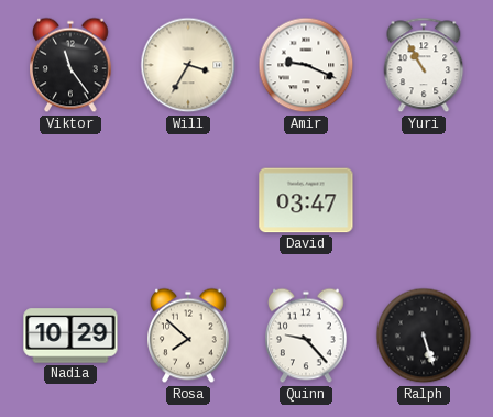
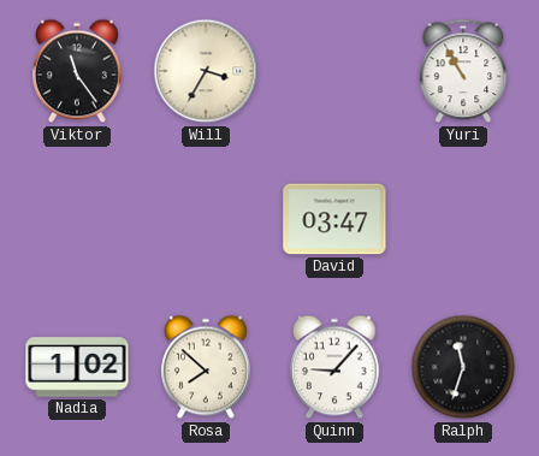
Amir: 9:19 -> none (306, 65)
Nadia: 10:29 -> 1:02 (77, 367)
Quinn: 9:23 -> 9:07 (336, 367)
Ralph: 5:27 -> 11:33 (463, 367)
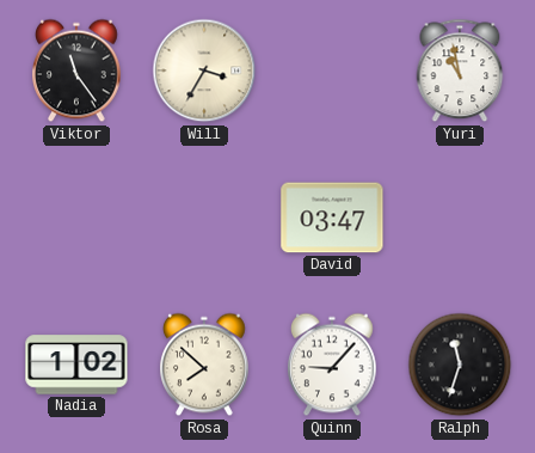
Yuri: 10:55 -> 10:58 (460, 71)
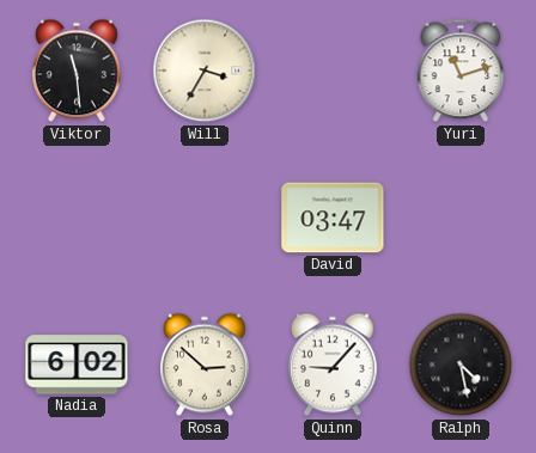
Viktor: 11:24 -> 11:29 (78, 71)
Yuri: 10:58 -> 11:12 (461, 71)
Nadia: 1:02 -> 6:02 (77, 365)
Rosa: 7:52 -> 2:52 (206, 365)
Ralph: 11:33 -> 4:28 (461, 365)
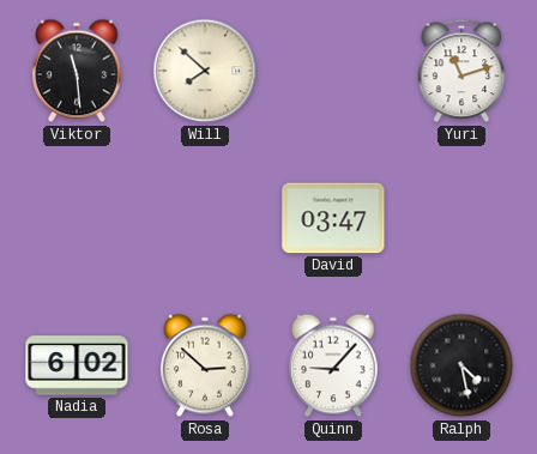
Will: 3:35 -> 7:52 (205, 71)
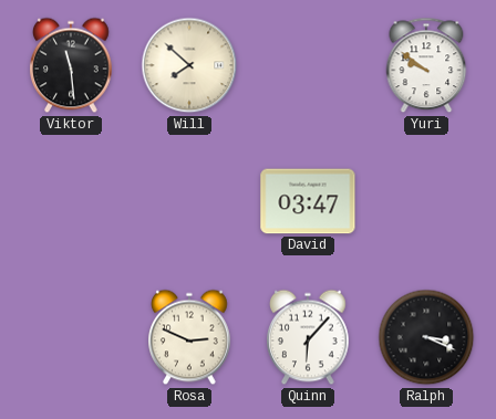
Yuri: 11:12 -> 9:51 (426, 65)
Nadia: 6:02 -> none (77, 365)
Rosa: 2:52 -> 2:49 (190, 337)
Quinn: 9:07 -> 6:07 (309, 337)
Ralph: 4:28 -> 3:19 (426, 337)
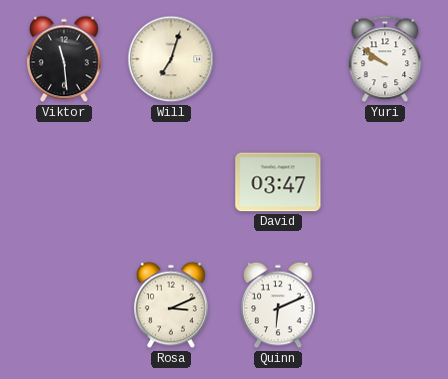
Will: 7:52 -> 7:03 (171, 59)
Rosa: 2:49 -> 3:11 (172, 305)
Quinn: 6:07 -> 6:11 (279, 305)
Ralph: 3:19 -> none (426, 337)
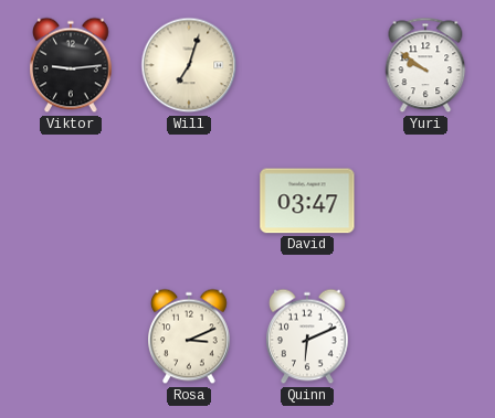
Viktor: 11:29 -> 9:14 (72, 65)
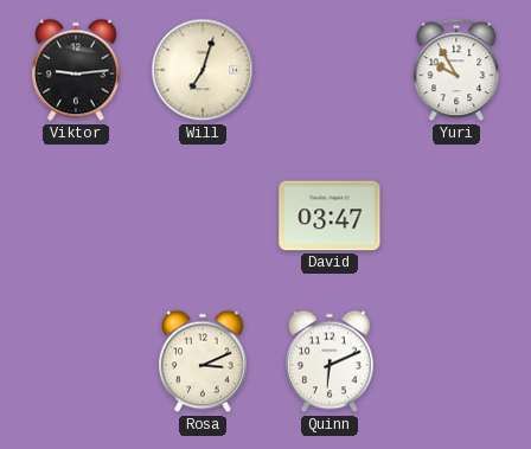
Yuri: 9:51 -> 9:55 (456, 70)
